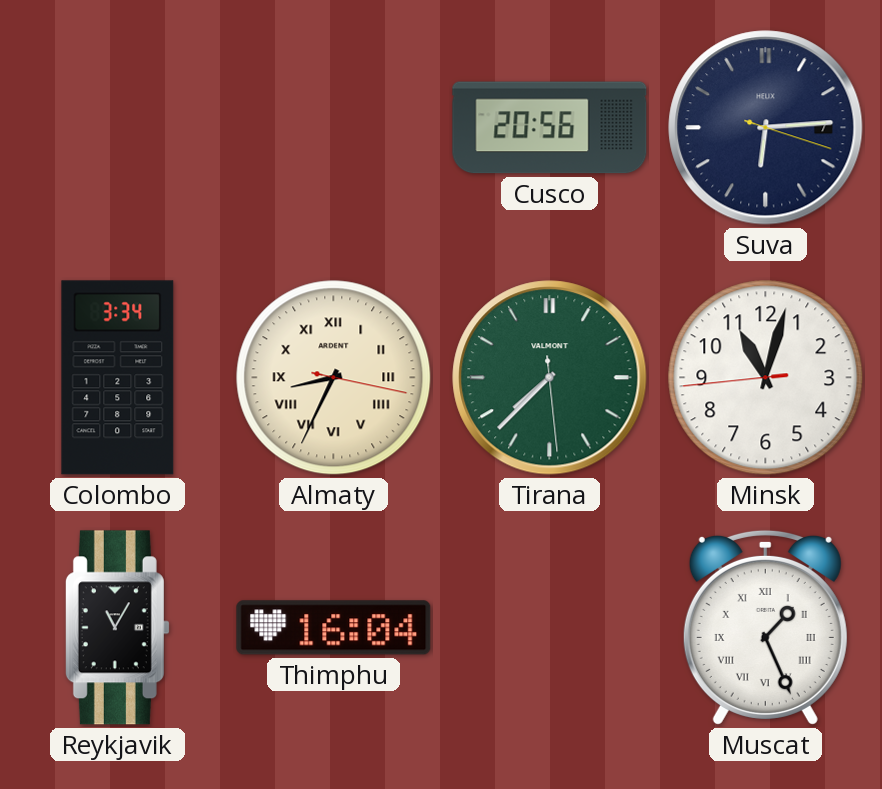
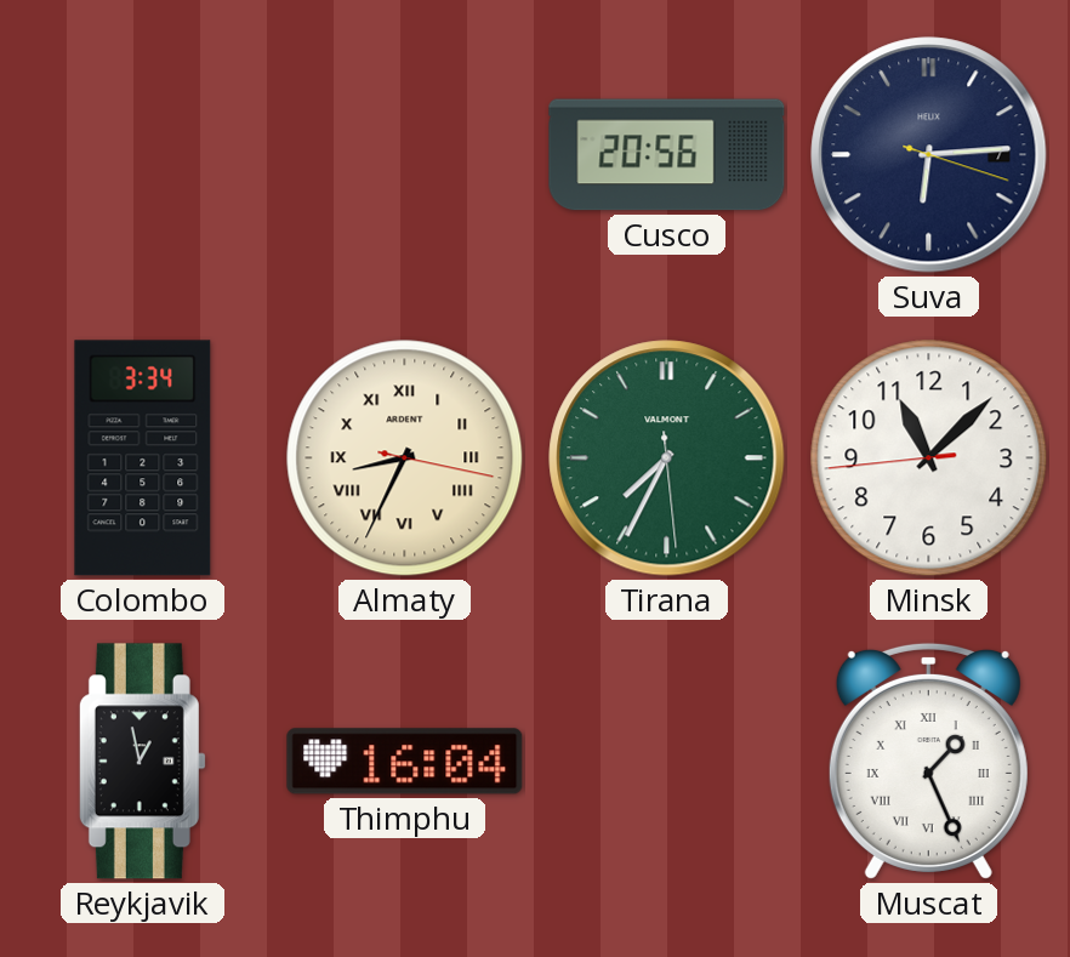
Tirana: 7:37 -> 7:34 (667, 458)
Minsk: 11:02 -> 11:07 (929, 458)
Reykjavik: 11:05 -> 12:58 (142, 762)
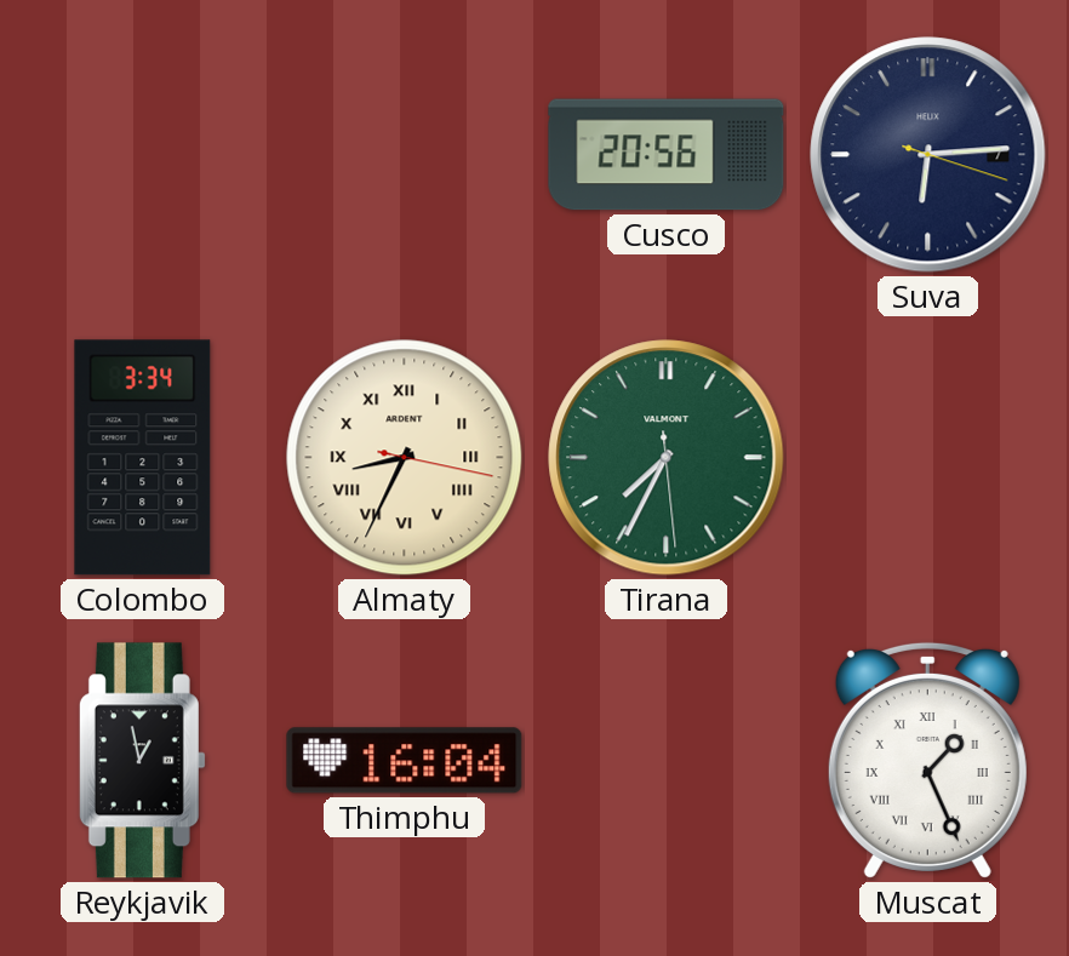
Minsk: 11:07 -> none (929, 458)
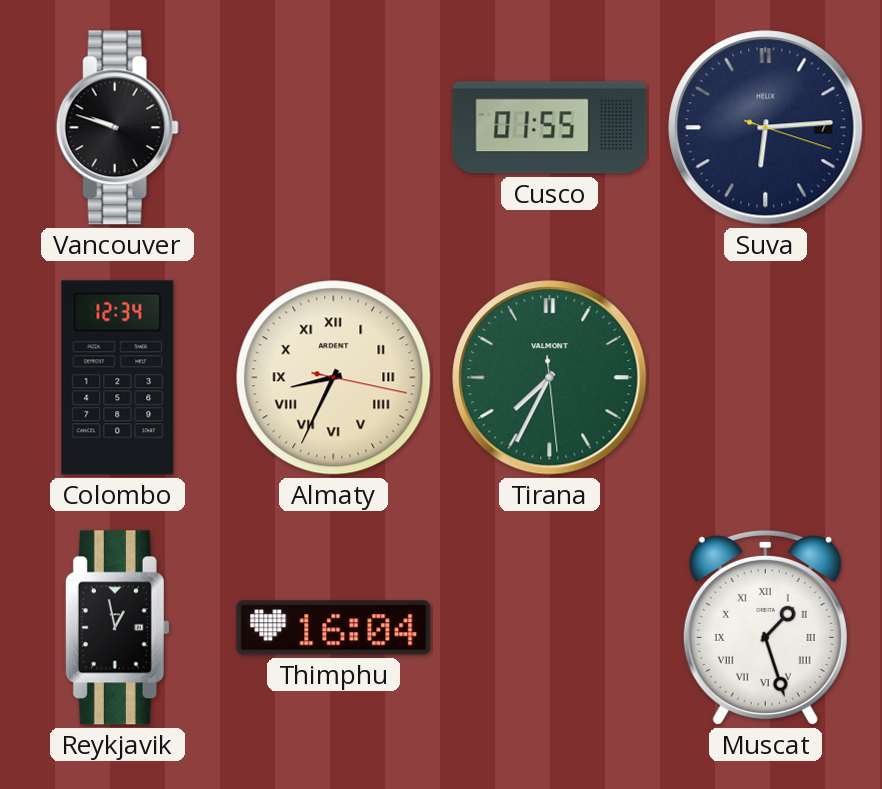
Vancouver: none -> 9:48 (117, 128)
Cusco: 20:56 -> 01:55 (550, 128)
Colombo: 3:34 -> 12:34 (118, 378)
Muscat: 1:26 -> 1:27 (765, 627)
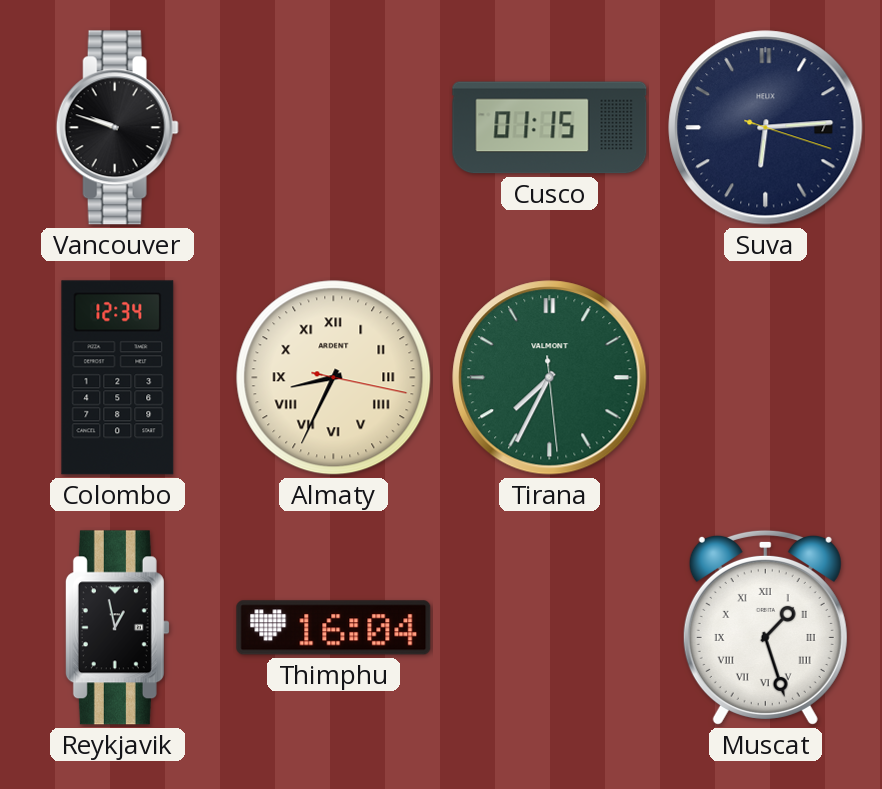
Cusco: 01:55 -> 01:15 (550, 128)
